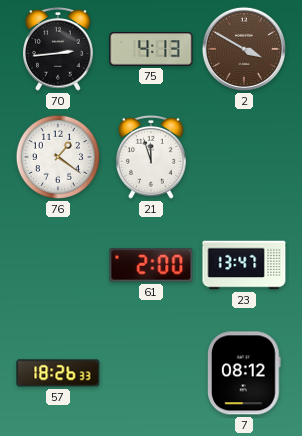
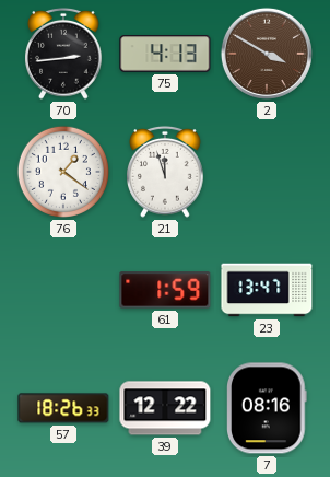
61: 2:00 -> 1:59 (165, 290)
39: none -> 12:22 (165, 408)
7: 08:12 -> 08:16 (268, 408)
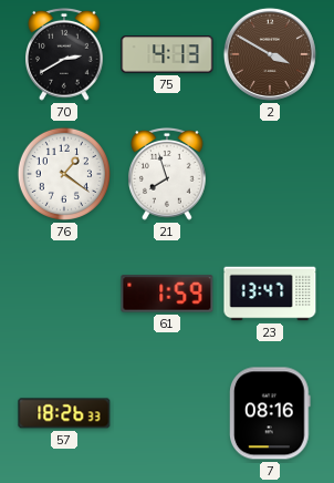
70: 2:44 -> 2:40 (65, 54)
21: 11:57 -> 7:57 (168, 174)
39: 12:22 -> none (165, 408)
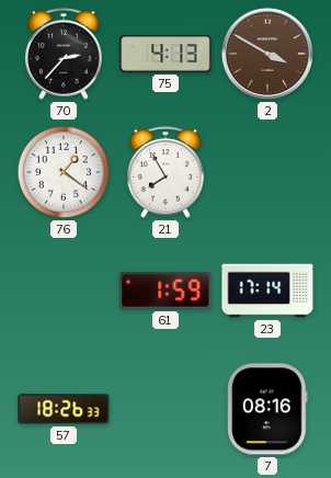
70: 2:40 -> 2:37 (65, 54)
21: 7:57 -> 7:55 (167, 172)
23: 13:47 -> 17:14 (267, 291)
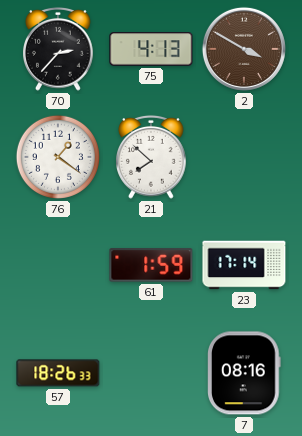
21: 7:55 -> 7:52 (152, 157)
